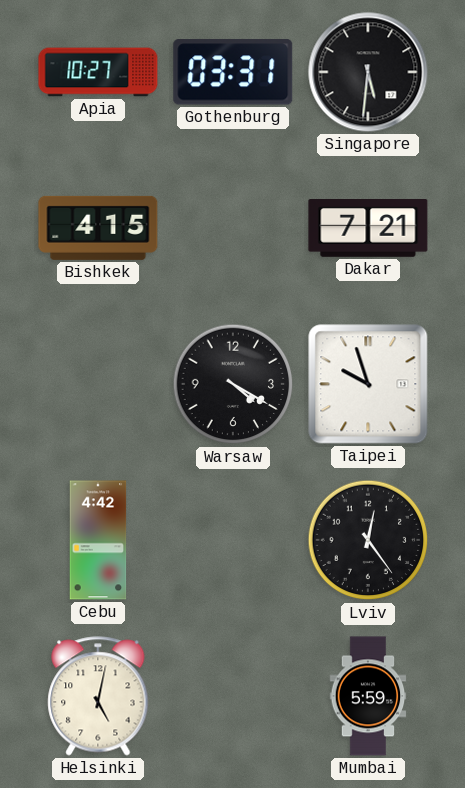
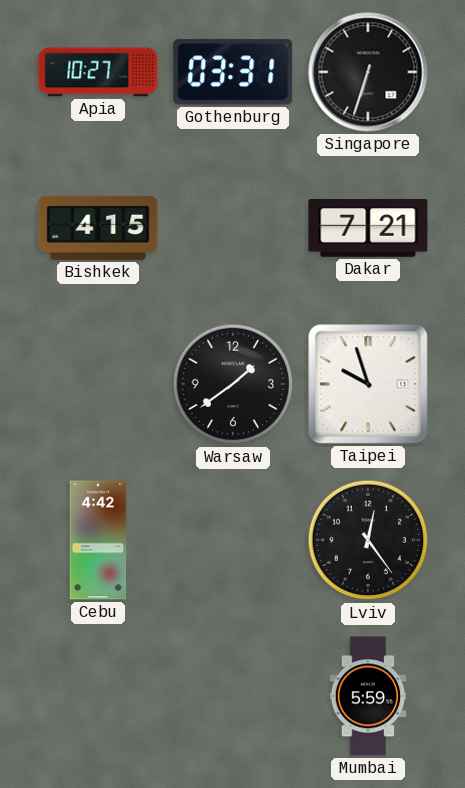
Singapore: 5:31 -> 6:33 (368, 72)
Warsaw: 4:20 -> 1:39 (233, 384)
Helsinki: 5:02 -> none (98, 696)
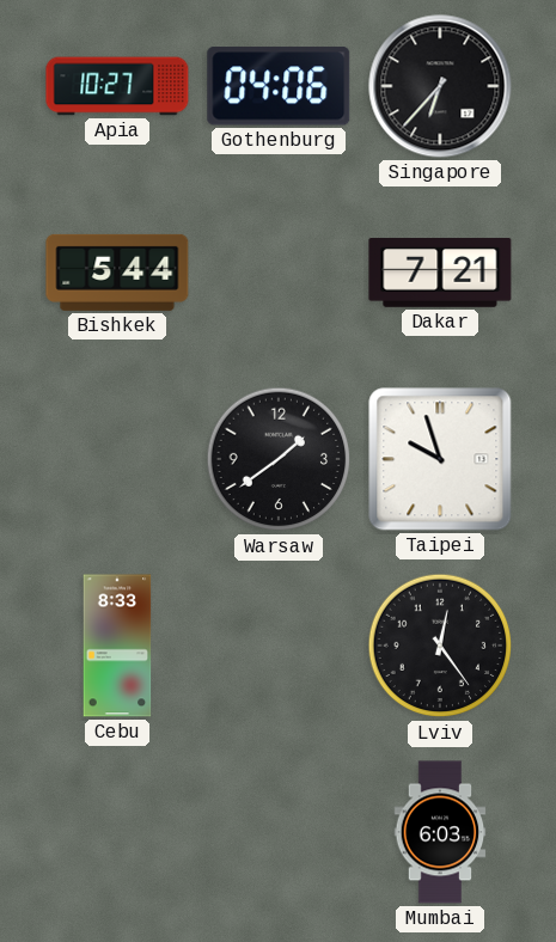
Gothenburg: 03:31 -> 04:06 (279, 86)
Singapore: 6:33 -> 6:37 (440, 86)
Bishkek: 4:15 -> 5:44 (117, 273)
Cebu: 4:42 -> 8:33 (117, 646)
Mumbai: 5:59 -> 6:03 (440, 832)
